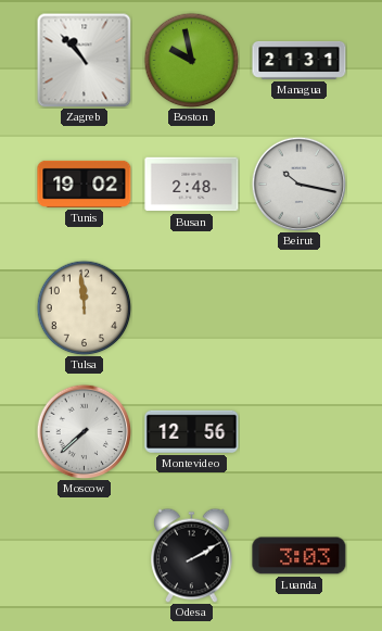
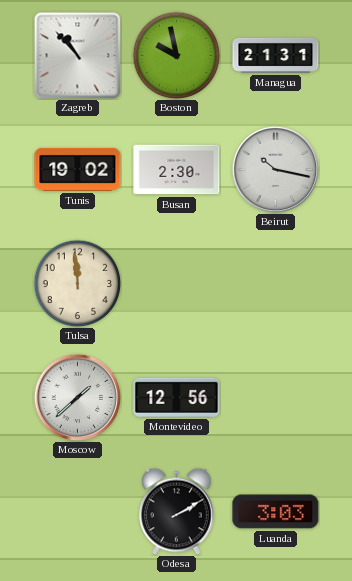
Busan: 2:48 -> 2:30 (177, 170)
Moscow: 7:38 -> 1:38 (77, 397)
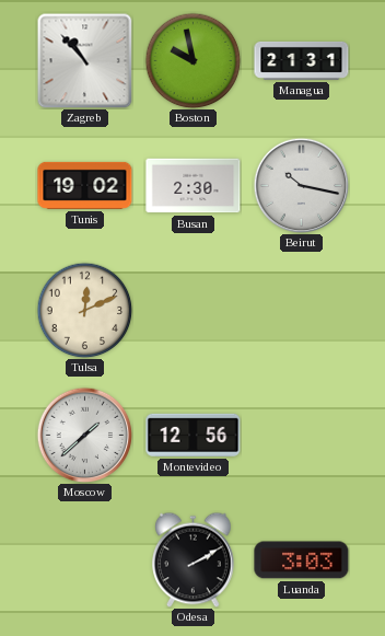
Tulsa: 11:59 -> 12:11 (84, 310)
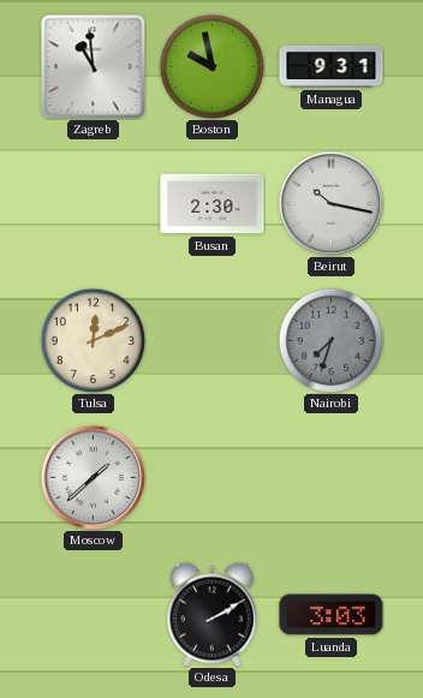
Zagreb: 10:53 -> 10:59 (93, 66)
Managua: 21:31 -> 9:31 (332, 66)
Tunis: 19:02 -> none (85, 185)
Nairobi: none -> 7:33 (330, 340)
Montevideo: 12:56 -> none (194, 435)
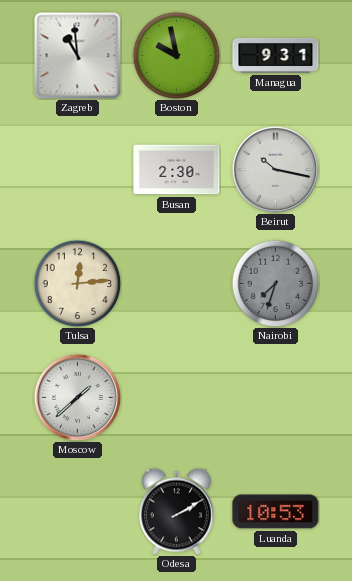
Tulsa: 12:11 -> 12:14 (77, 283)
Luanda: 3:03 -> 10:53 (276, 512)
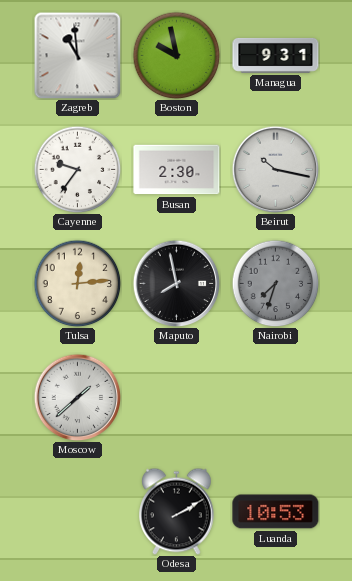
Cayenne: none -> 9:36 (77, 169)
Maputo: none -> 7:58 (176, 283)
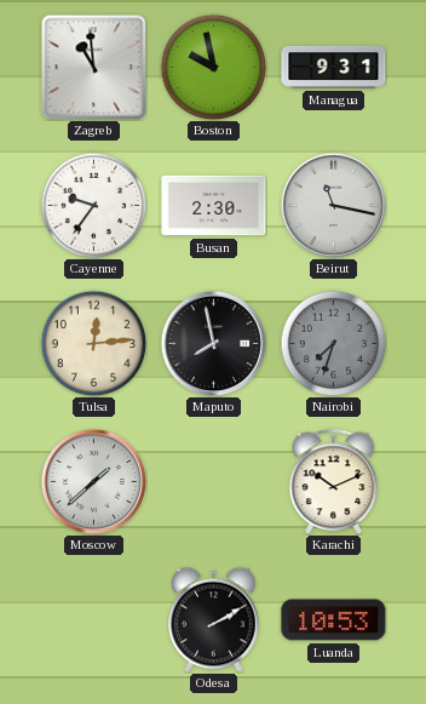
Beirut: 10:17 -> 11:17 (333, 205)
Karachi: none -> 10:11 (334, 481)
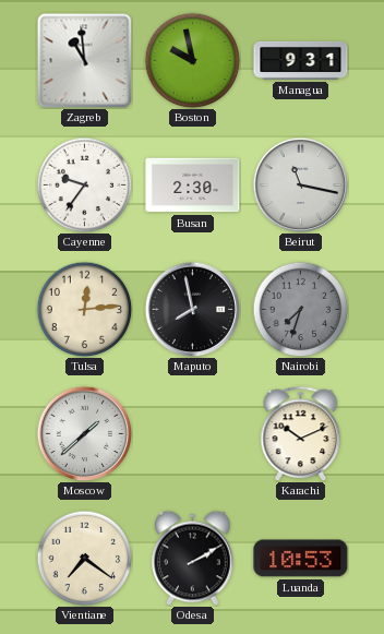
Vientiane: none -> 7:21 (84, 558)
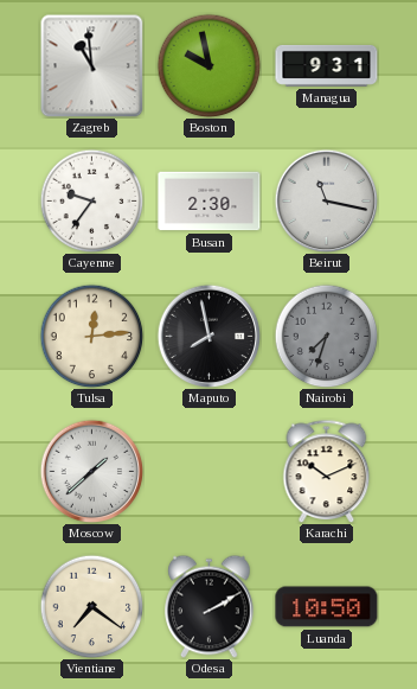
Luanda: 10:53 -> 10:50 (327, 607)
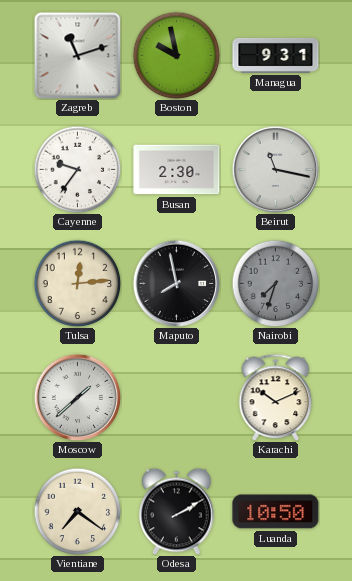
Zagreb: 10:59 -> 11:12 (77, 55)
